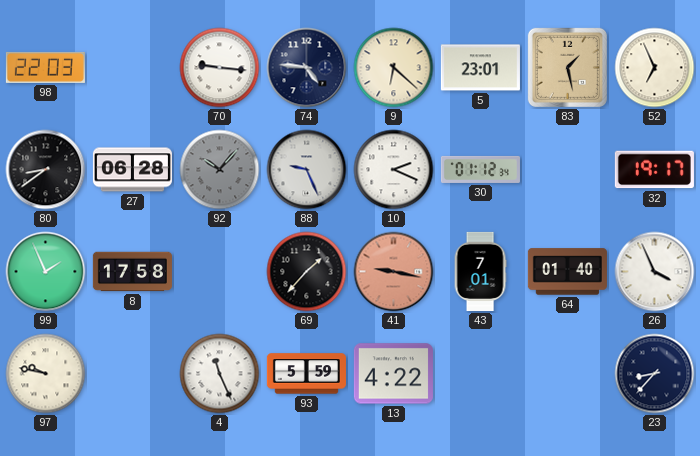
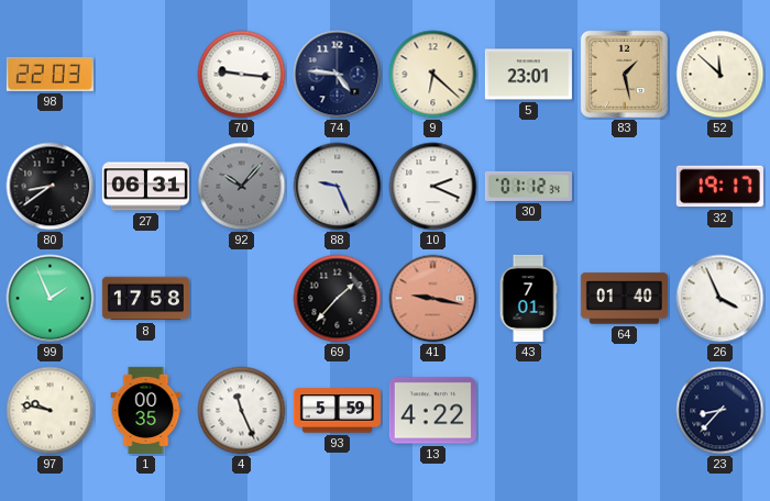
52: 6:56 -> 11:52 (721, 75)
27: 06:28 -> 06:31 (145, 187)
1: none -> 00:35 (146, 410)
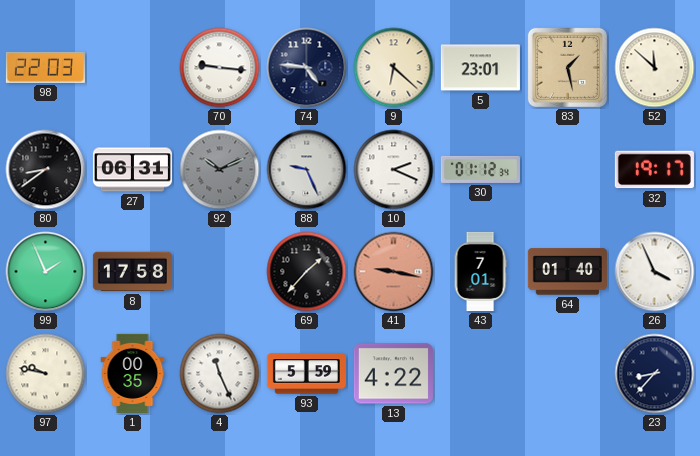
92: 10:07 -> 10:11 (220, 170)
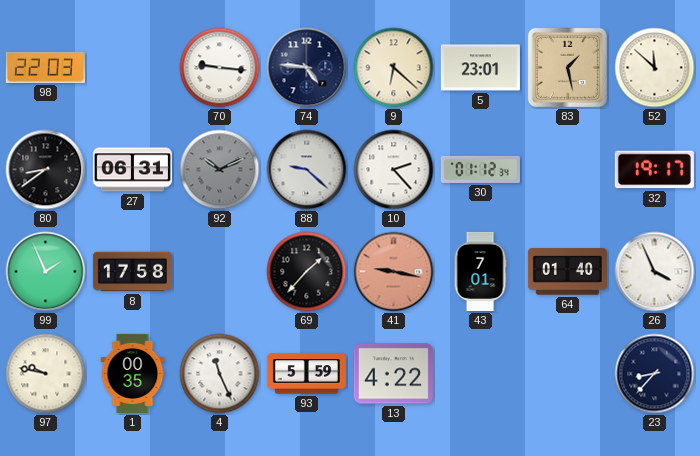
88: 9:26 -> 9:22 (307, 170)
10: 2:19 -> 2:23 (394, 170)
